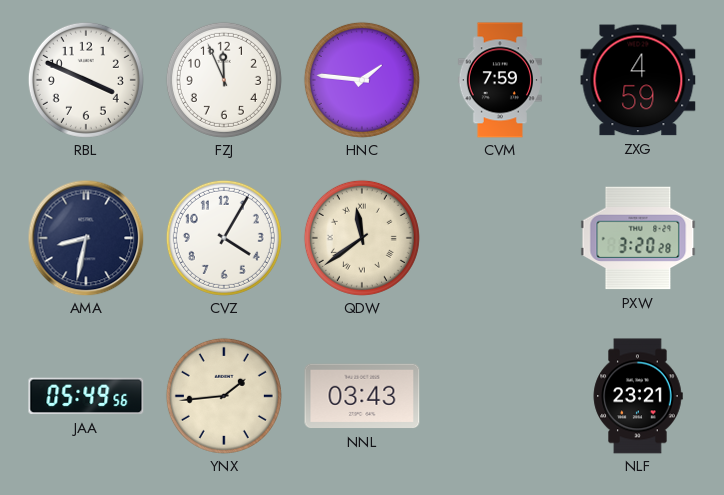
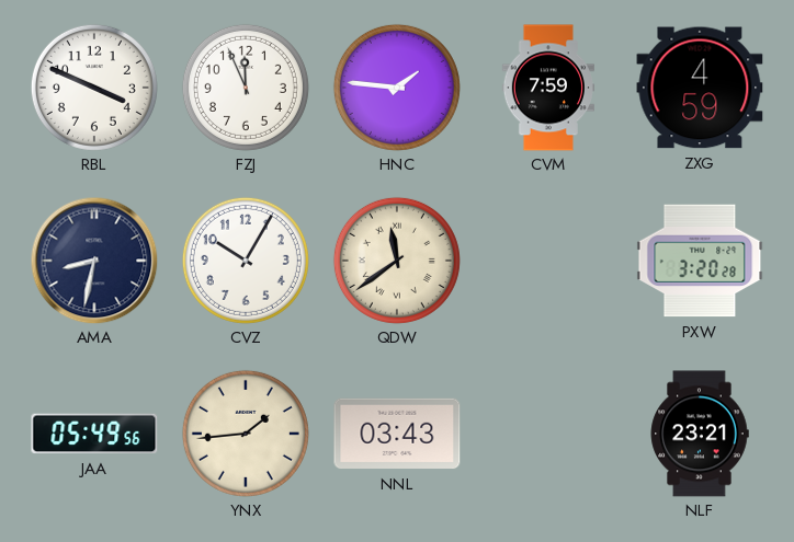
CVZ: 4:05 -> 10:05 (246, 261)
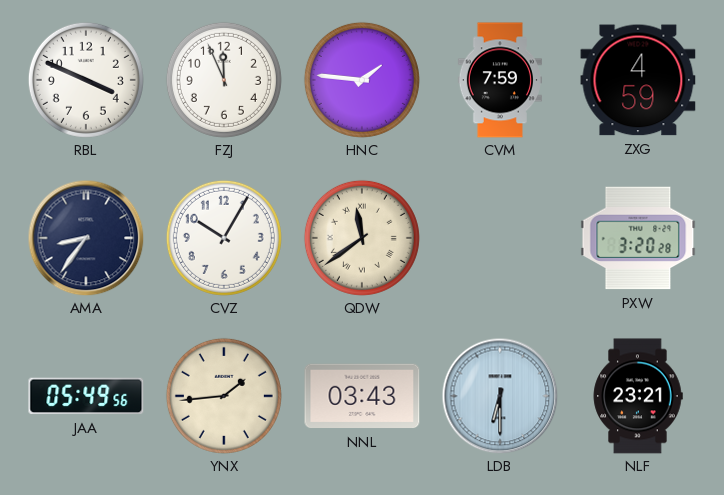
AMA: 8:32 -> 8:36 (86, 238)
LDB: none -> 6:30 (500, 396)
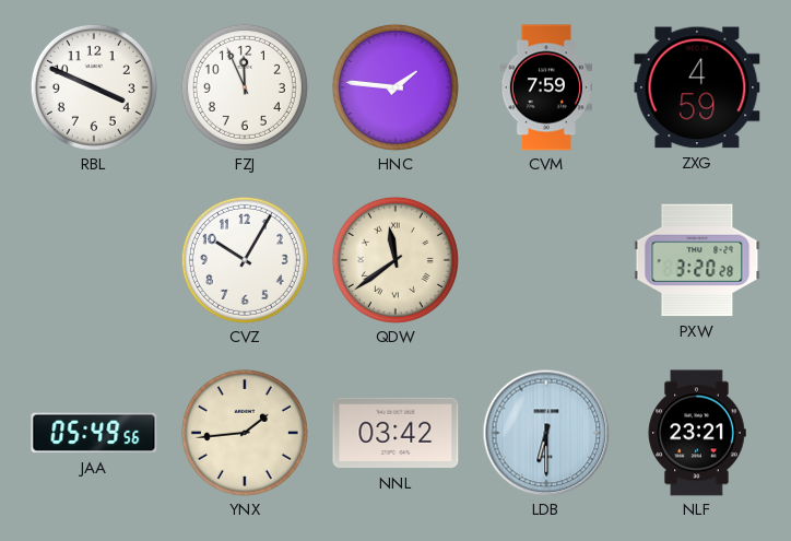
AMA: 8:36 -> none (86, 238)
NNL: 03:43 -> 03:42 (395, 433)
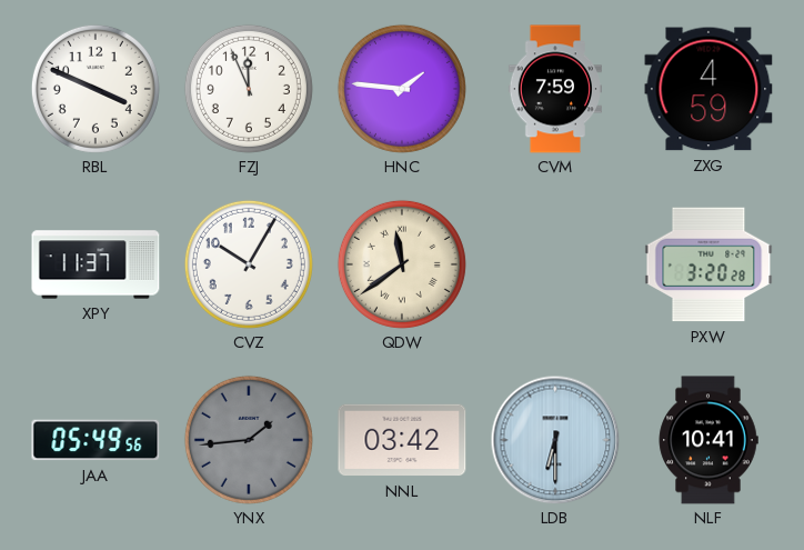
XPY: none -> 11:37 (96, 264)
YNX dial: cream -> grey (249, 440)
NLF: 23:21 -> 10:41 (708, 440)
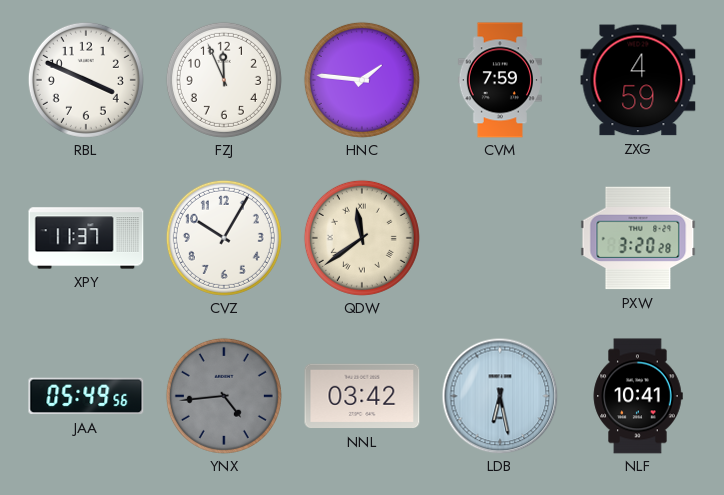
YNX: 1:44 -> 4:44 (224, 396)
LDB: 6:30 -> 6:28 (500, 396)
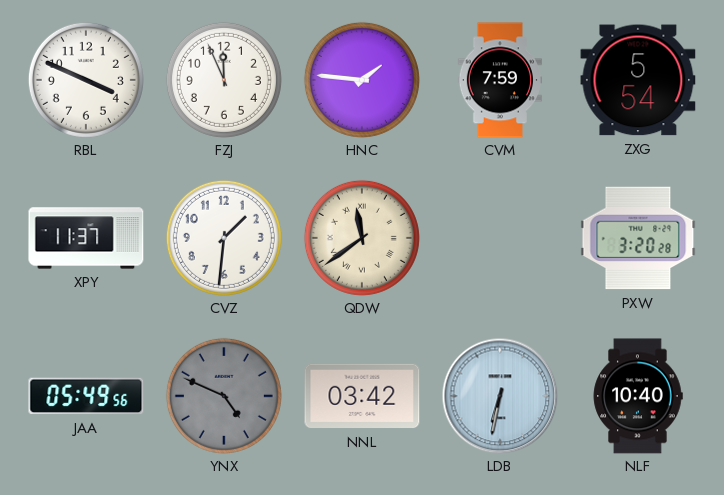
ZXG: 4:59 -> 5:54 (638, 80)
CVZ: 10:05 -> 1:31 (224, 238)
YNX: 4:44 -> 4:49 (224, 396)
LDB: 6:28 -> 6:32 (500, 396)
NLF: 10:41 -> 10:40 (638, 396)
